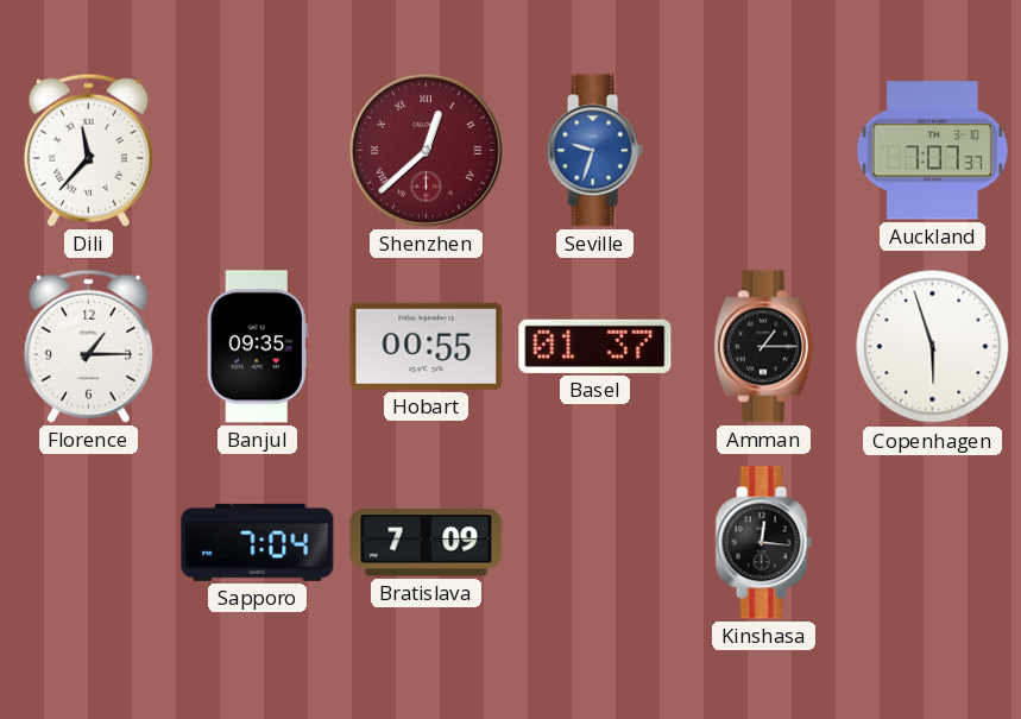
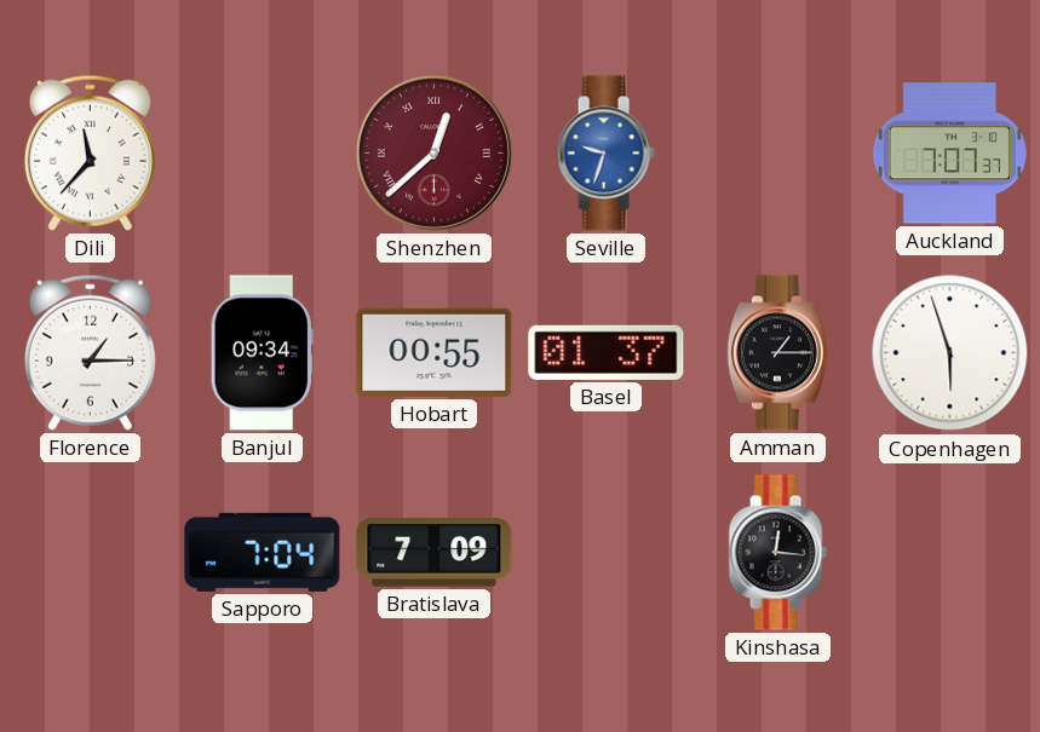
Banjul: 09:35 -> 09:34 (262, 353)
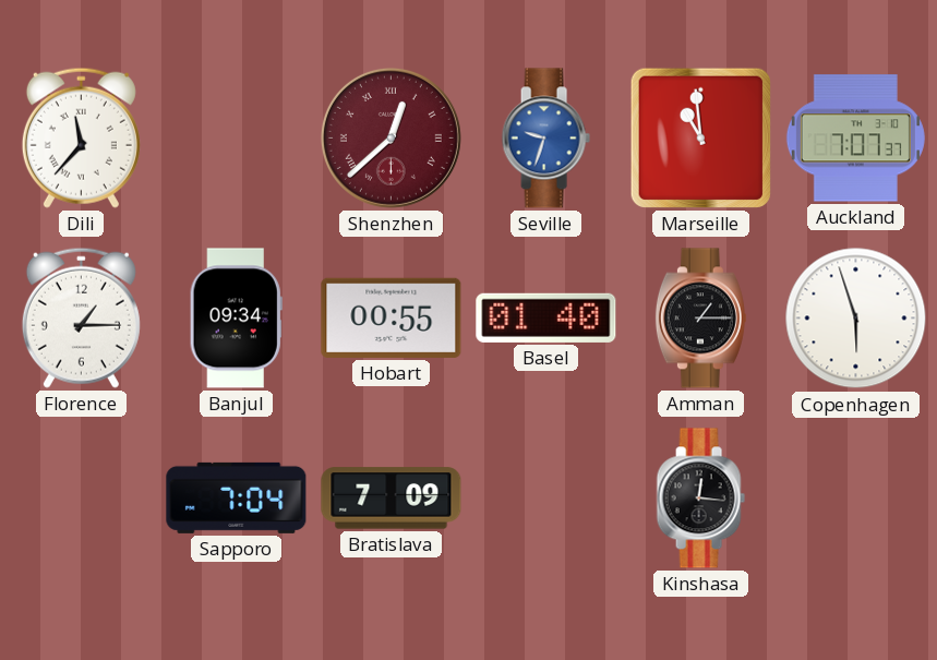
Marseille: none -> 10:59 (700, 137)
Basel: 01:37 -> 01:40 (546, 317)
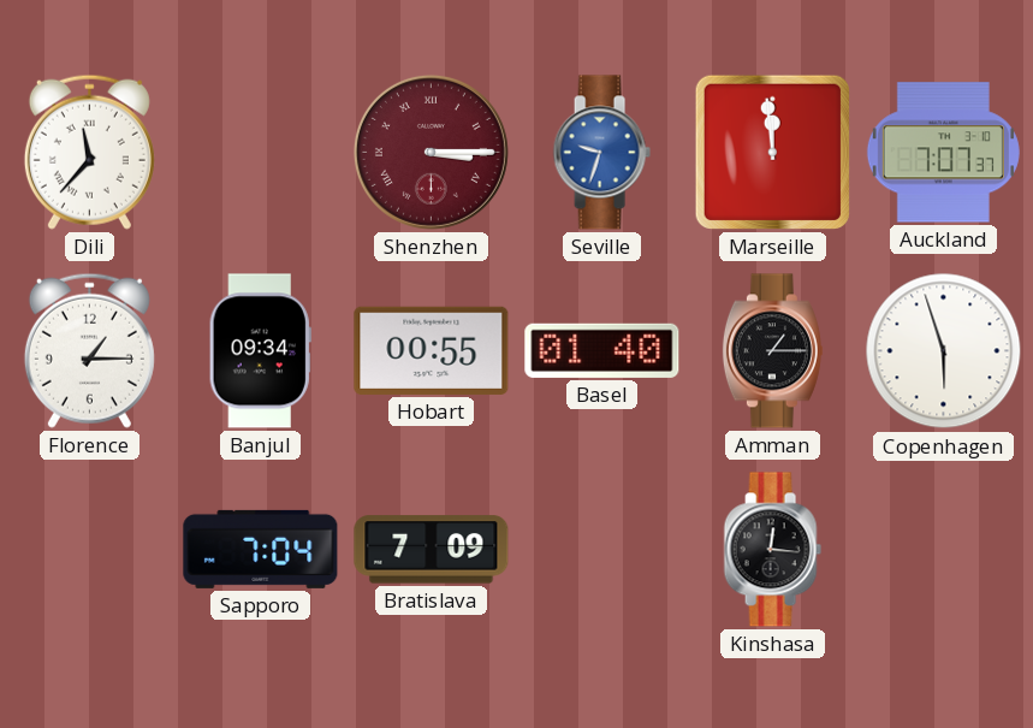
Shenzhen: 12:38 -> 3:15 (431, 152)
Marseille: 10:59 -> 11:59 (772, 152)
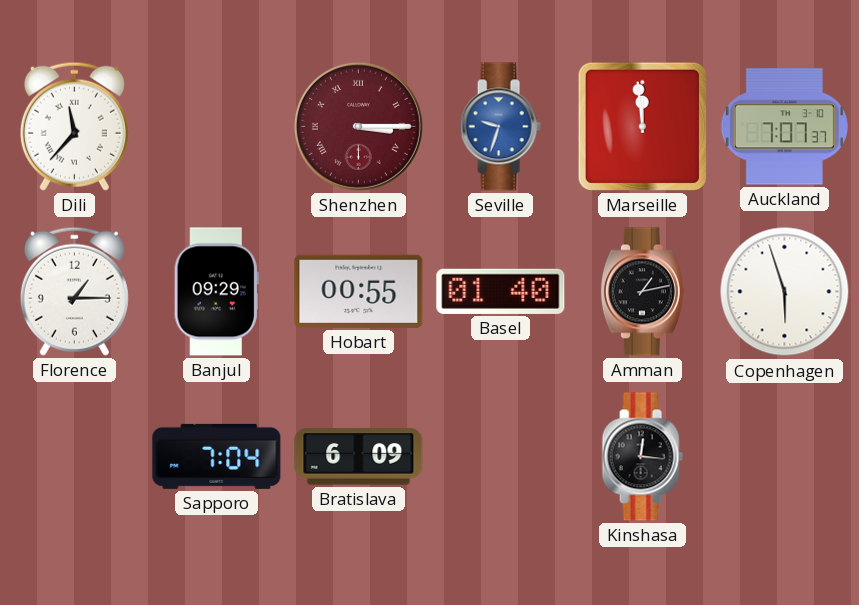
Banjul: 09:34 -> 09:29 (216, 292)
Amman: 1:15 -> 1:13 (642, 292)
Bratislava: 7:09 -> 6:09 (359, 457)
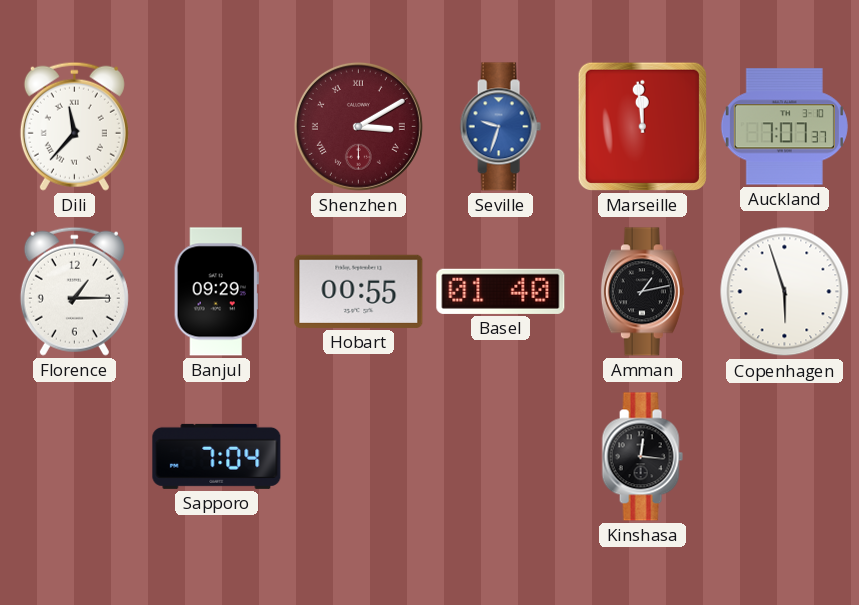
Shenzhen: 3:15 -> 3:10 (358, 126)
Bratislava: 6:09 -> none (359, 457)
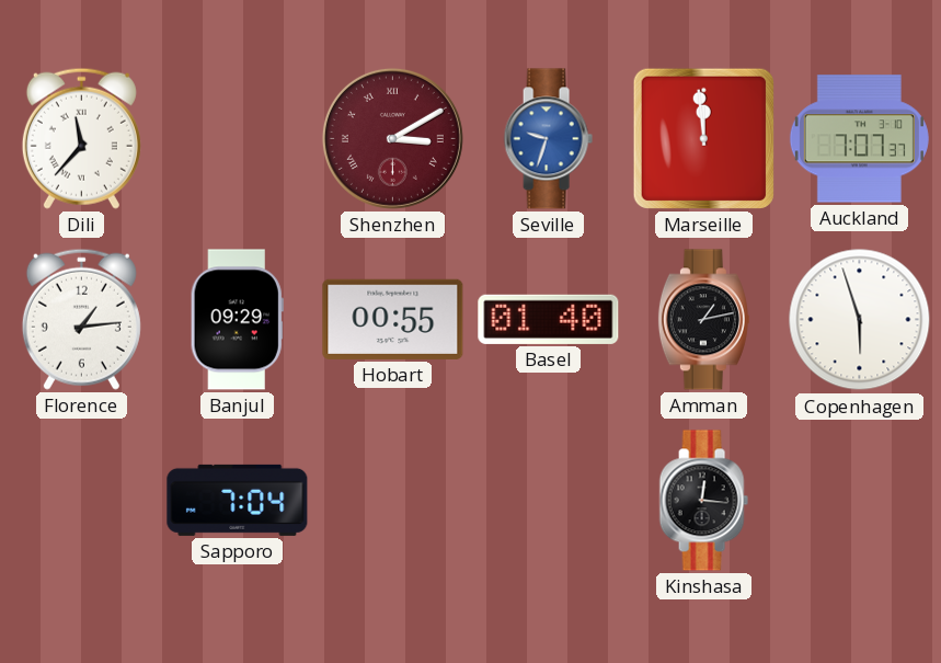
Florence: 1:15 -> 1:14 (81, 319)
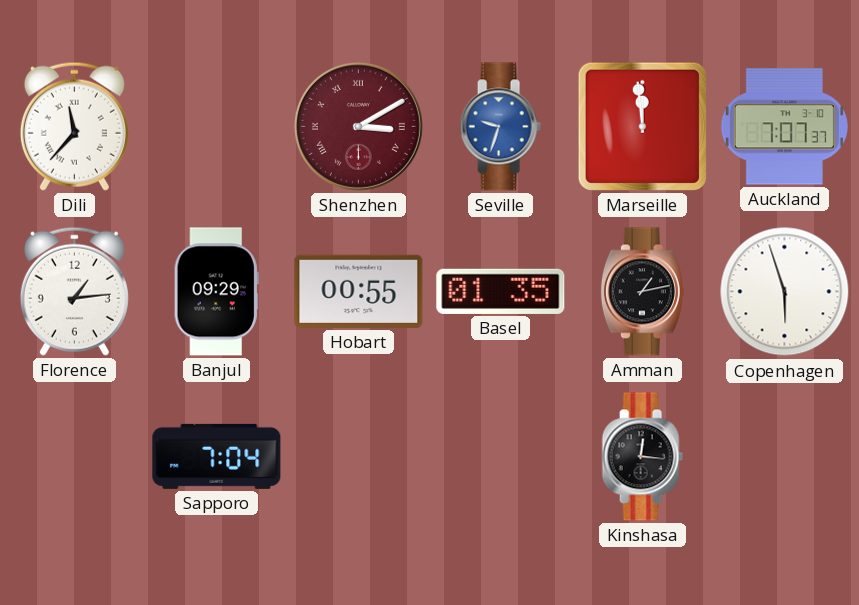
Basel: 01:40 -> 01:35 (501, 291)
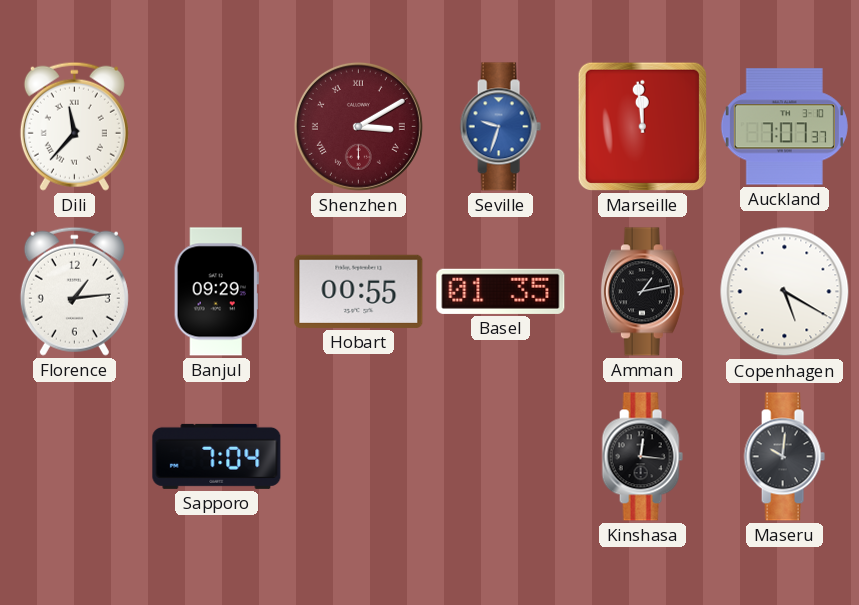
Copenhagen: 5:57 -> 5:20 (785, 292)
Maseru: none -> 10:01 (784, 457)
